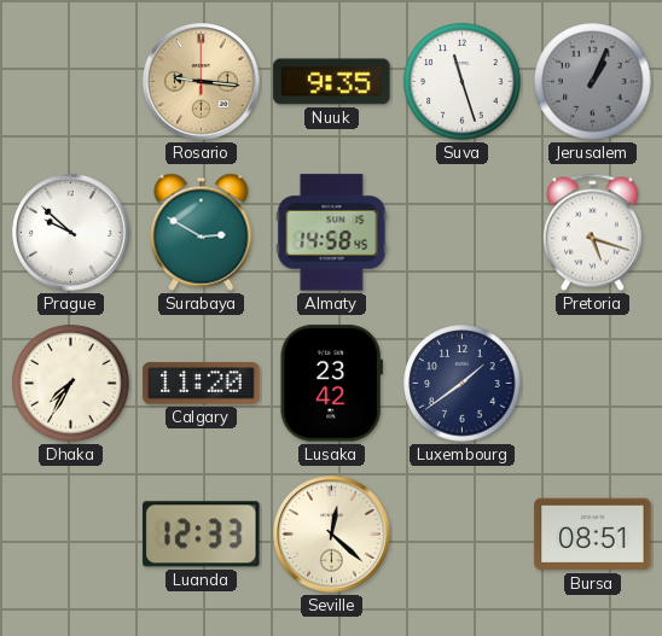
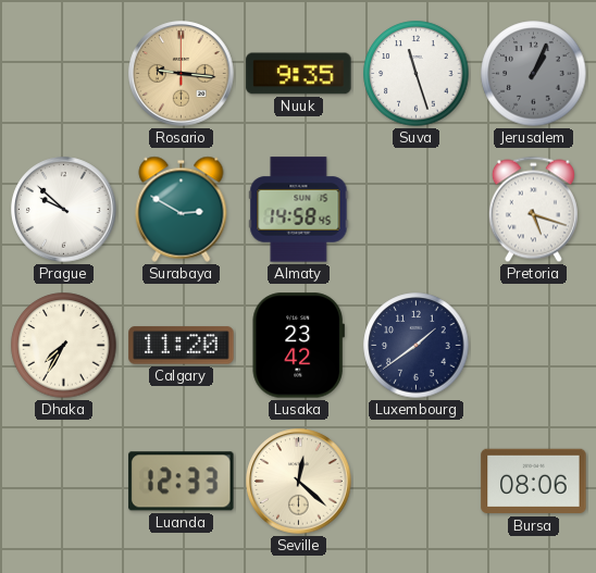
Bursa: 08:51 -> 08:06 (534, 482)
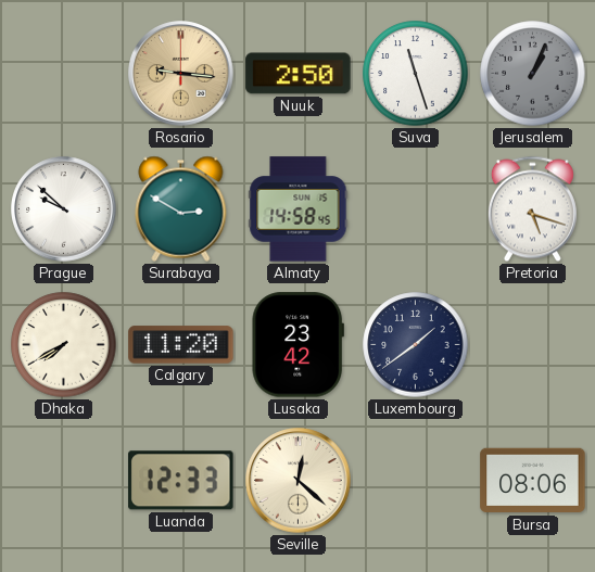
Nuuk: 9:35 -> 2:50 (299, 74)
Dhaka: 7:35 -> 7:40 (64, 345)
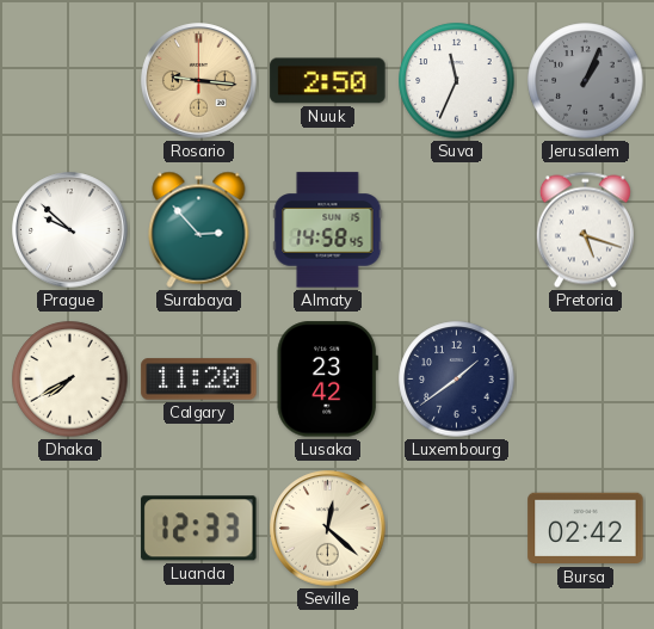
Suva: 11:27 -> 11:34 (457, 81)
Surabaya: 2:50 -> 2:53 (199, 229)
Bursa: 08:06 -> 02:42 (586, 529)
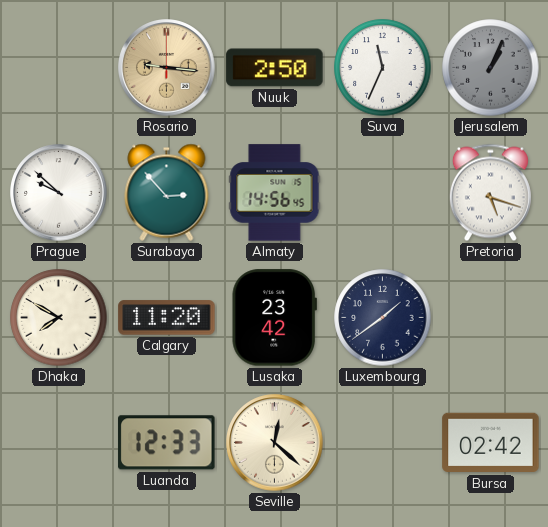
Almaty: 14:58 -> 14:56 (275, 193)
Dhaka: 7:40 -> 7:50 (59, 318)
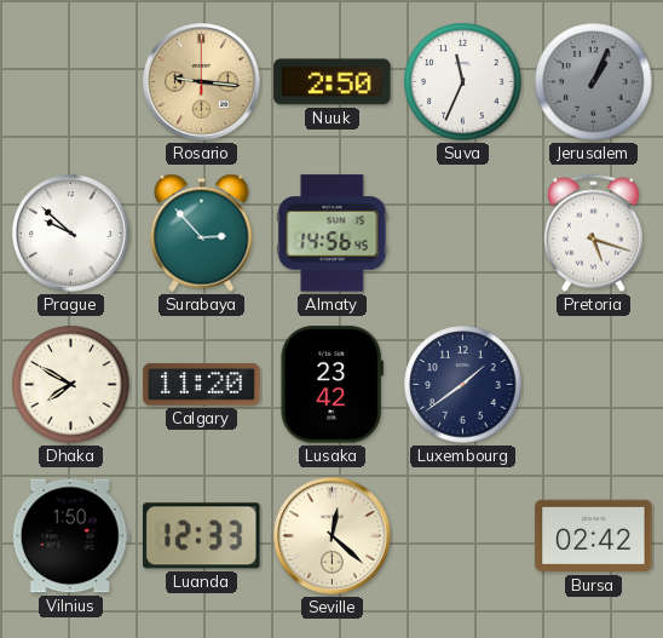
Vilnius: none -> 1:50 (70, 536)
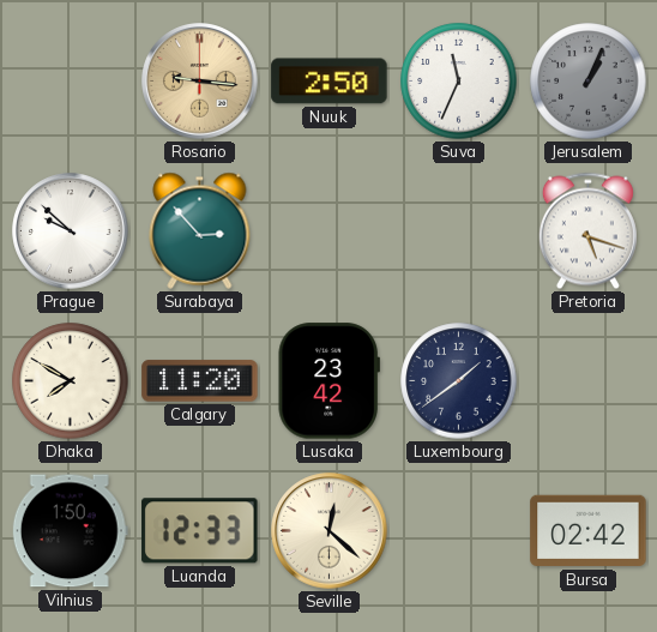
Almaty: 14:56 -> none (333, 234)
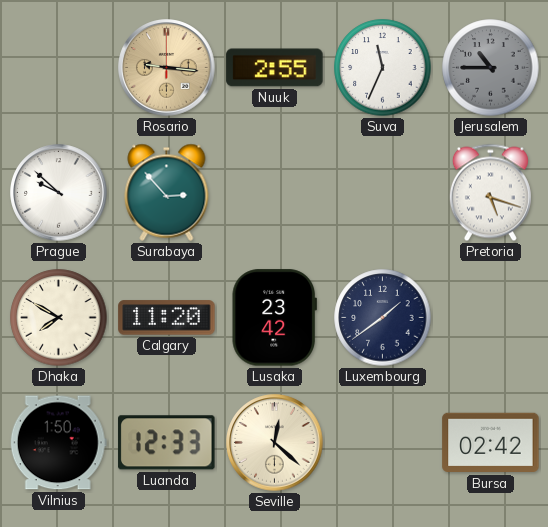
Nuuk: 2:50 -> 2:55 (275, 68)
Jerusalem: 1:04 -> 10:45 (491, 68)
